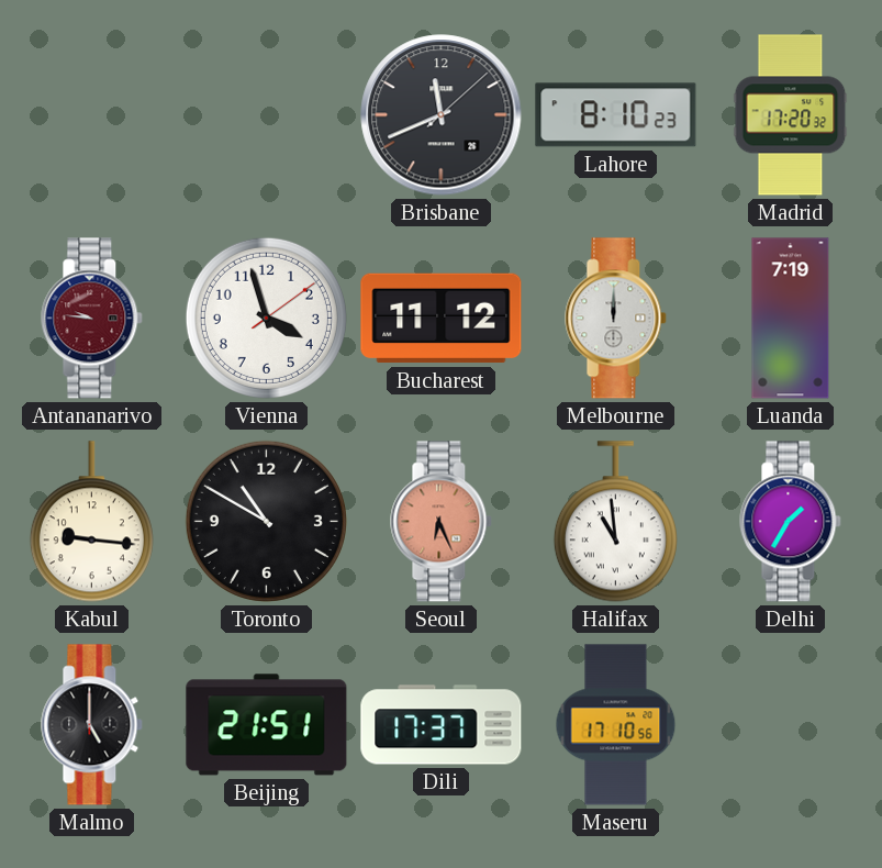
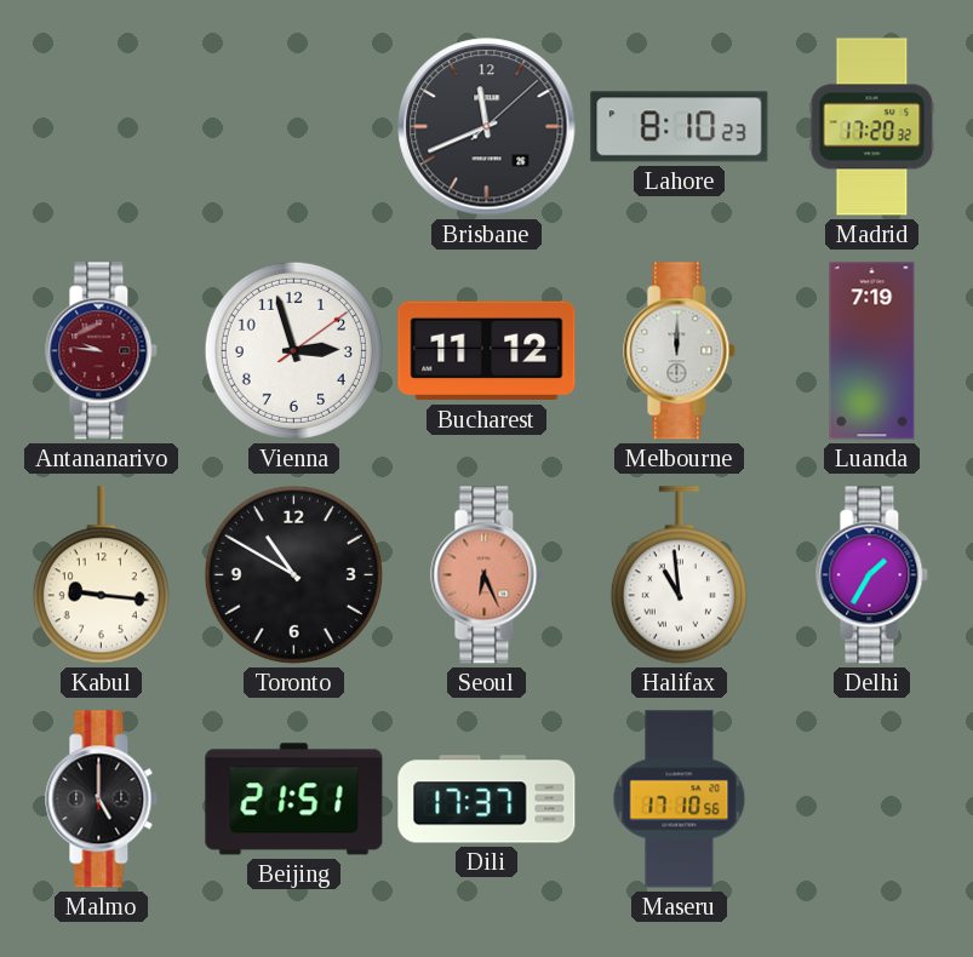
Vienna: 3:57 -> 2:57 (293, 350)
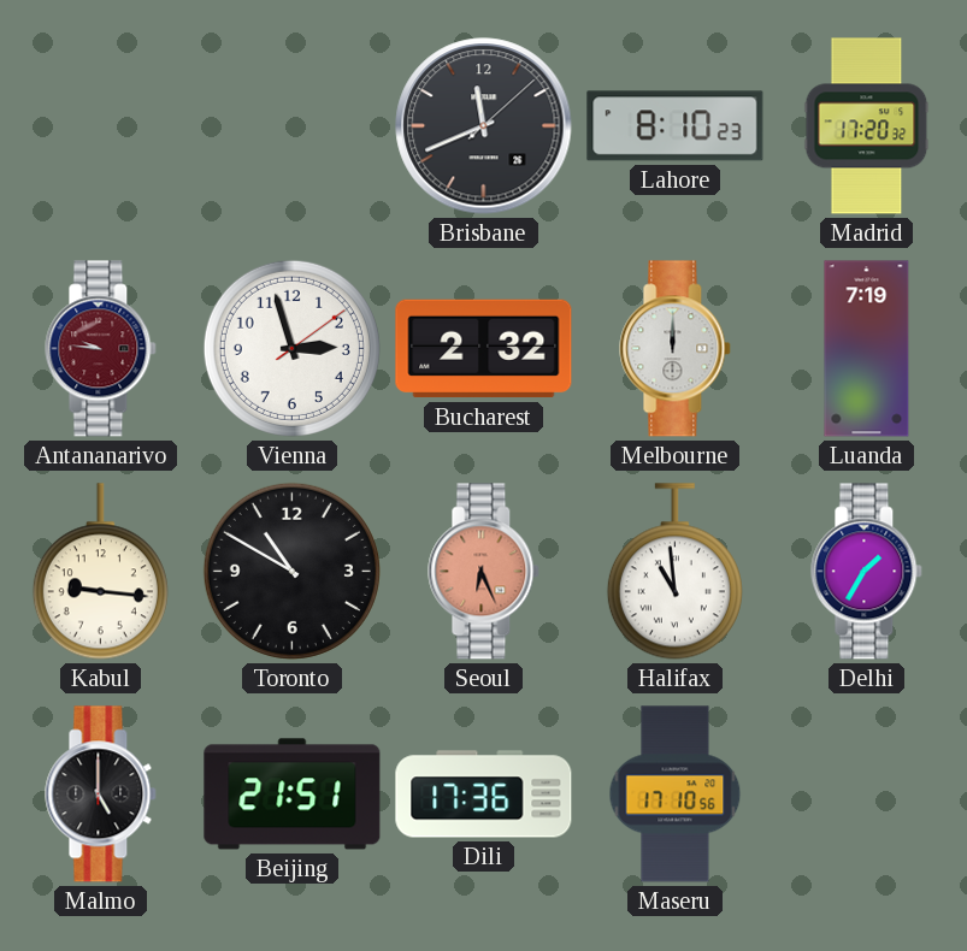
Bucharest: 11:12 -> 2:32 (484, 349)
Dili: 17:37 -> 17:36 (484, 795)
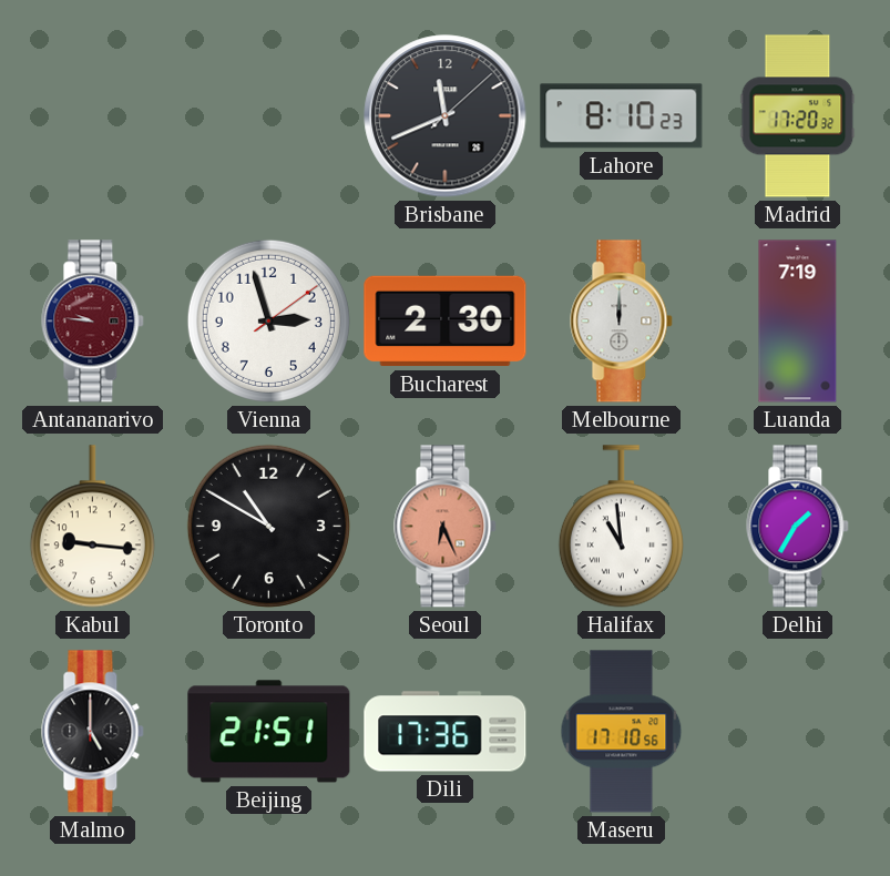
Bucharest: 2:32 -> 2:30 (446, 322)
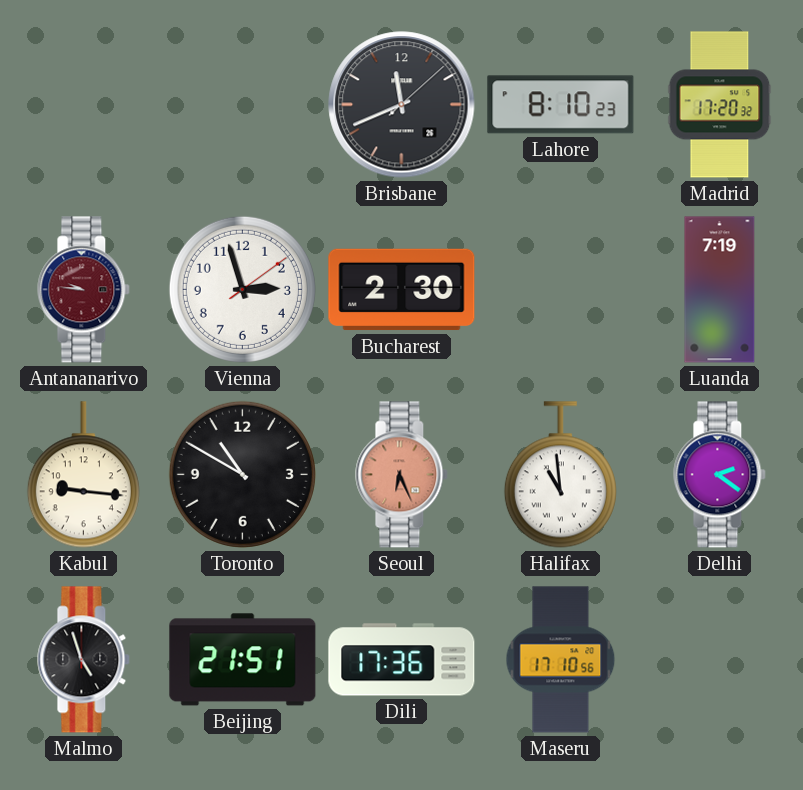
Melbourne: 12:00 -> none (622, 322)
Delhi: 1:35 -> 2:21 (720, 475)
Malmo: 5:00 -> 4:57 (84, 660)
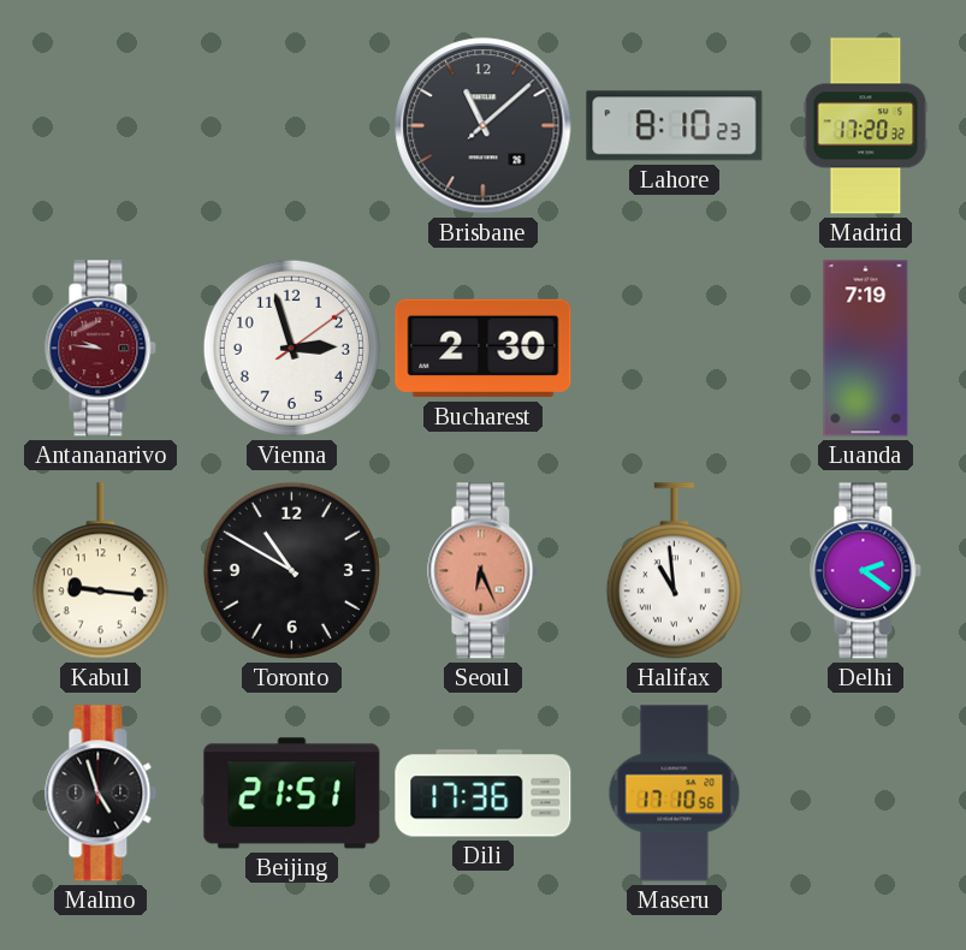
Brisbane: 11:41 -> 11:08 (484, 126)
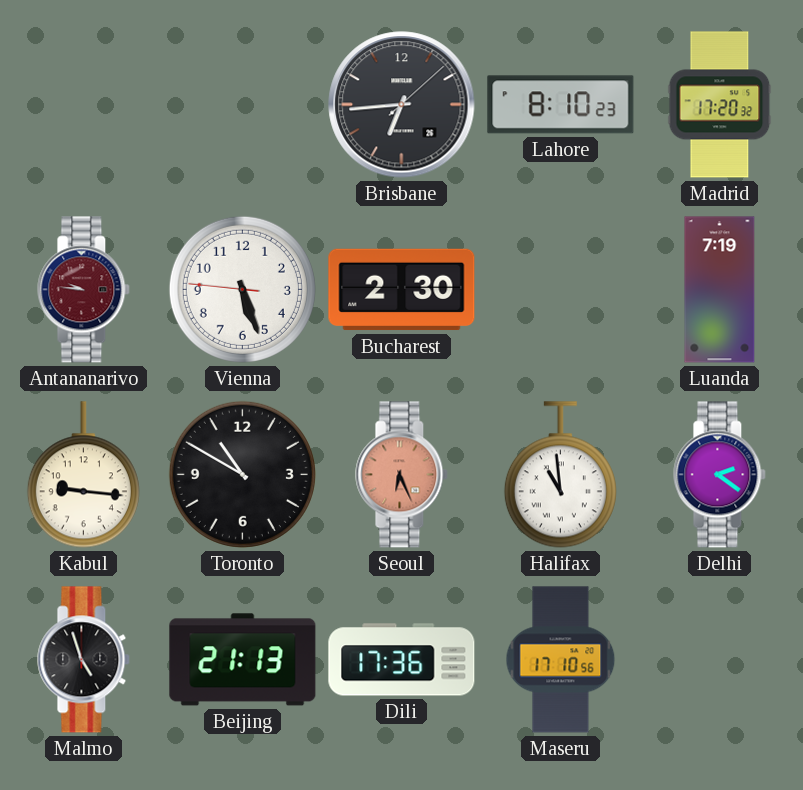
Brisbane: 11:08 -> 6:44 (402, 105)
Vienna: 2:57 -> 5:26 (242, 289)
Beijing: 21:51 -> 21:13 (243, 660)
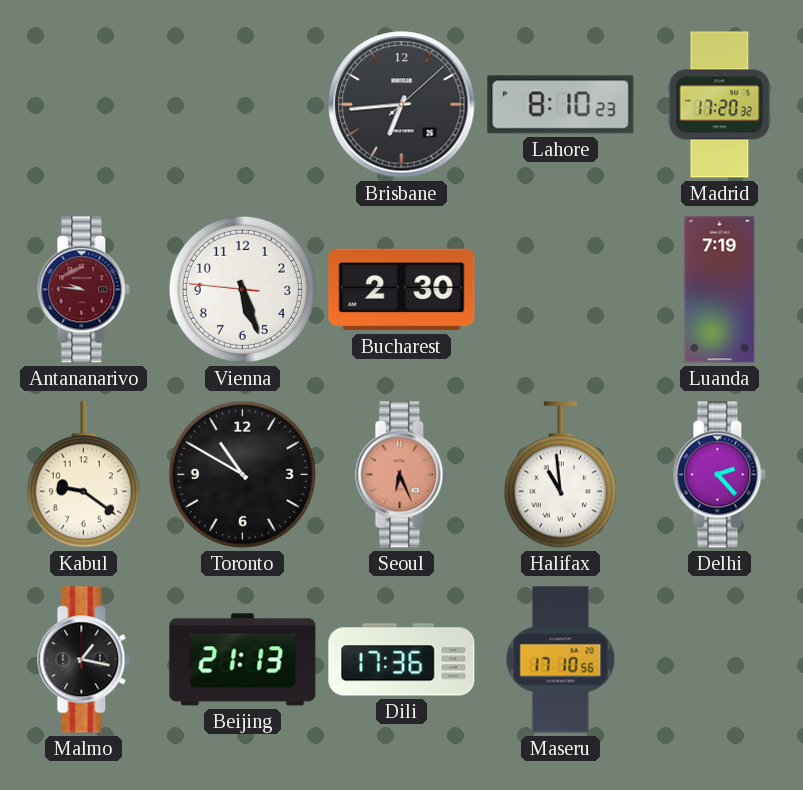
Kabul: 9:16 -> 9:21 (83, 475)
Delhi: 2:21 -> 2:23 (720, 475)
Malmo: 4:57 -> 1:17 (84, 660)
